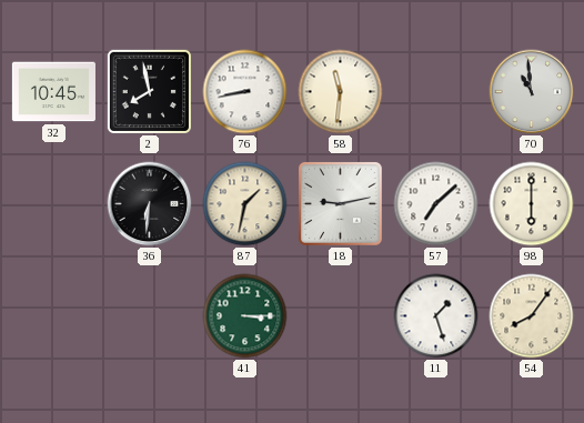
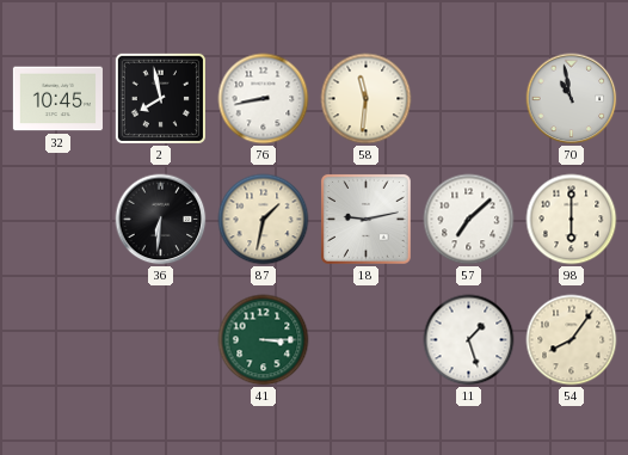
70: 10:59 -> 10:58 (572, 99)
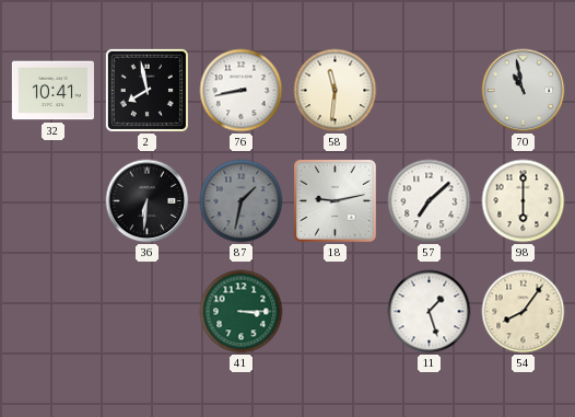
32: 10:45 -> 10:41 (52, 91)
87 dial: cream -> grey (242, 201)
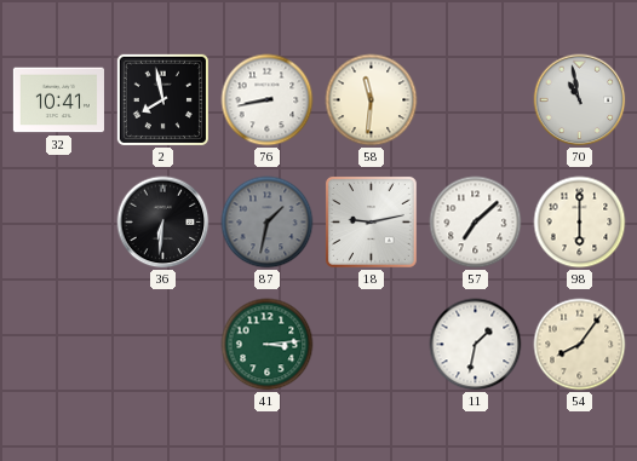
41: 3:15 -> 3:14 (268, 345)
11: 1:27 -> 1:32 (476, 345)
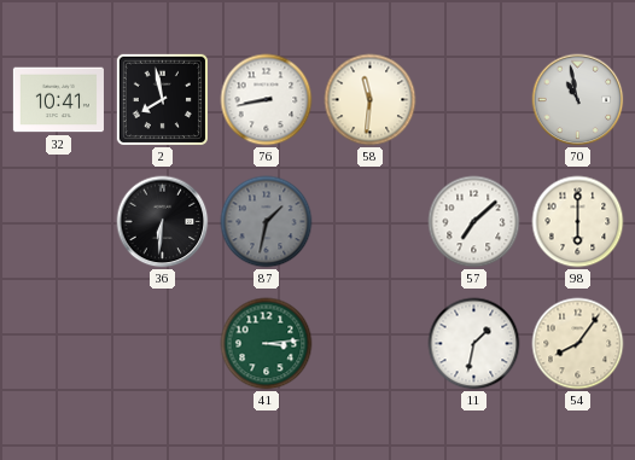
18: 9:13 -> none (371, 221)
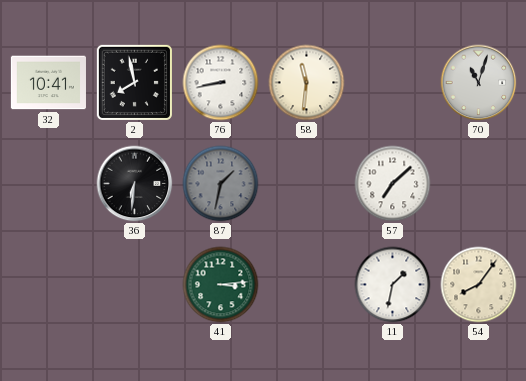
70: 10:58 -> 11:03 (479, 83)
98: 6:00 -> none (578, 222)
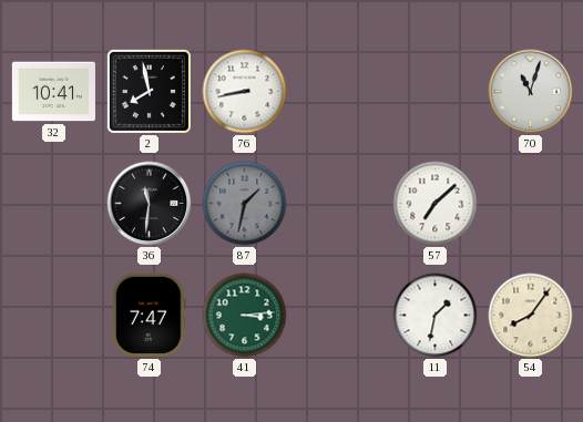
58: 11:31 -> none (307, 83)
36: 6:31 -> 11:31 (150, 204)
74: none -> 7:47 (149, 315)
